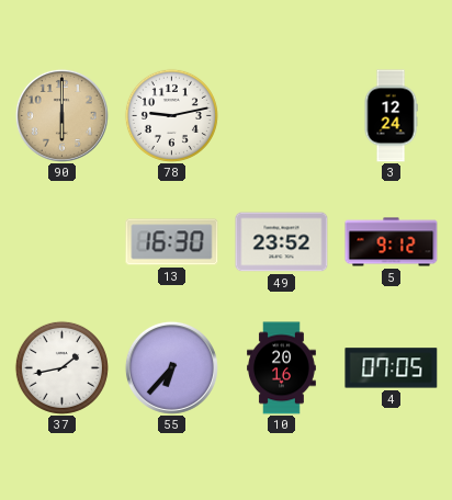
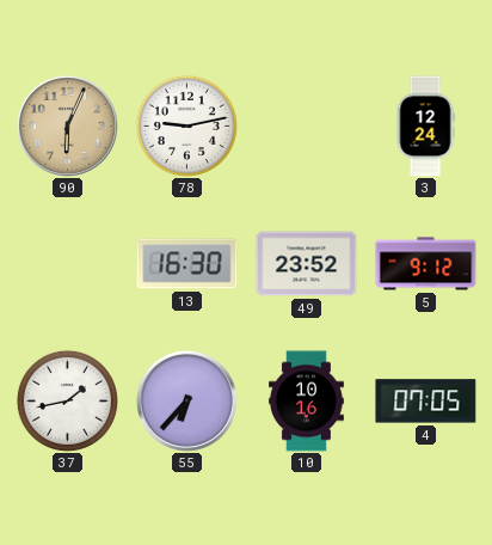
90: 6:00 -> 6:04 (67, 125)
10: 20:16 -> 10:16 (307, 402)
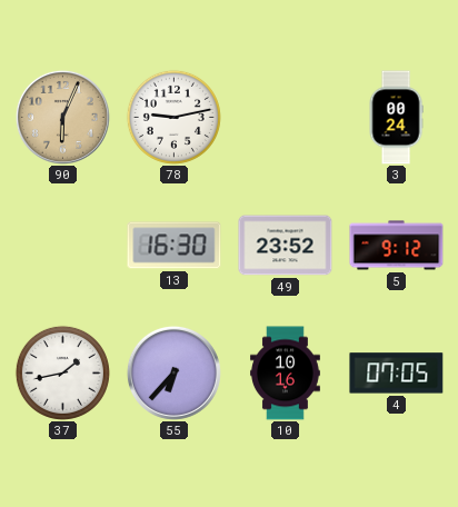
3: 12:24 -> 00:24 (396, 118)
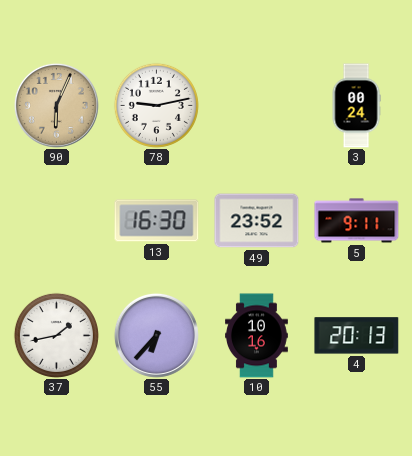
5: 9:12 -> 9:11 (357, 221)
4: 07:05 -> 20:13 (357, 336)
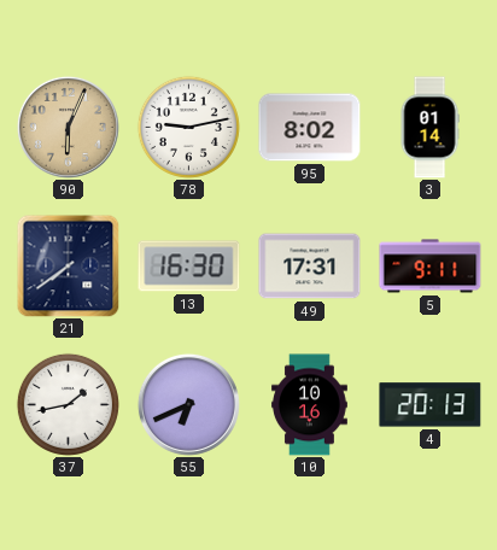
95: none -> 8:02 (310, 128)
3: 00:24 -> 01:14 (429, 128)
21: none -> 7:39 (68, 265)
49: 23:52 -> 17:31 (310, 267)
55: 6:37 -> 6:41 (188, 404)
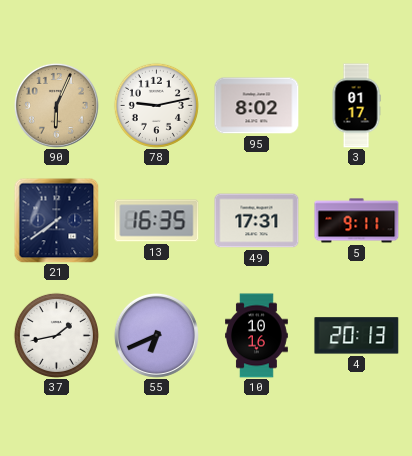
3: 01:14 -> 01:17 (356, 106)
13: 16:30 -> 16:35 (157, 221)
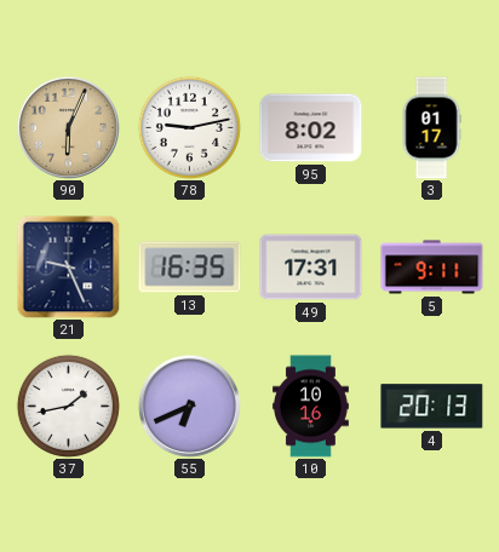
21: 7:39 -> 9:26 (68, 266)
